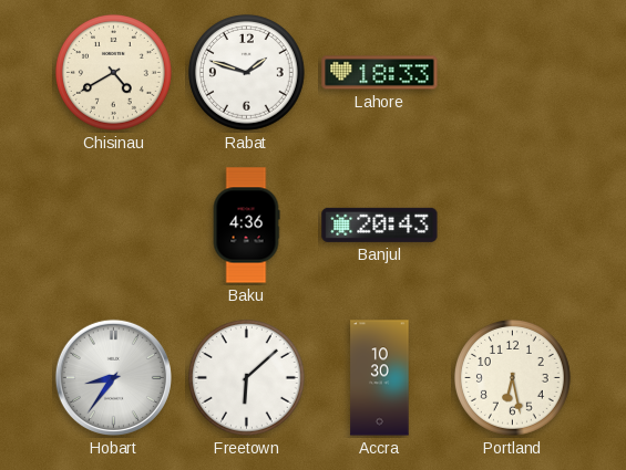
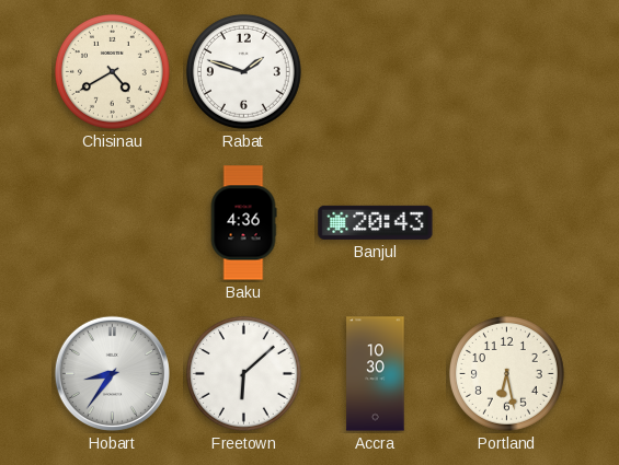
Lahore: 18:33 -> none (380, 73)
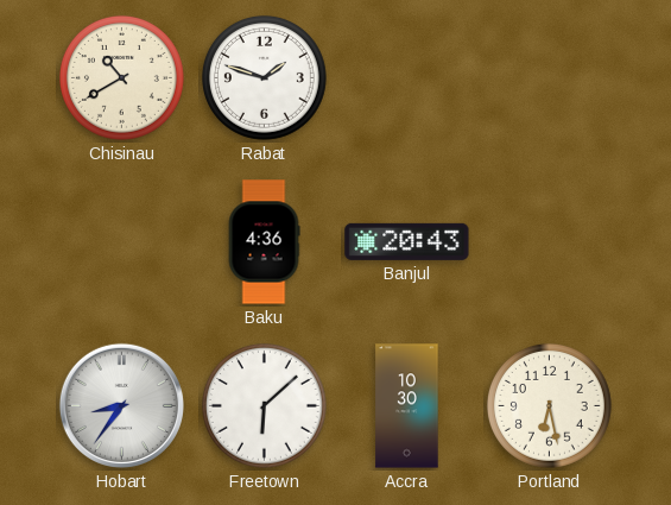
Chisinau: 4:40 -> 10:40 (121, 77)
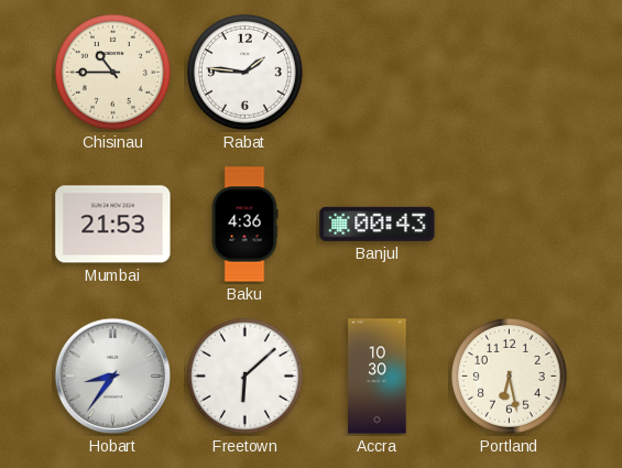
Chisinau: 10:40 -> 10:45 (112, 72)
Rabat: 1:48 -> 1:46 (244, 72)
Mumbai: none -> 21:53 (113, 225)
Banjul: 20:43 -> 00:43 (378, 224)
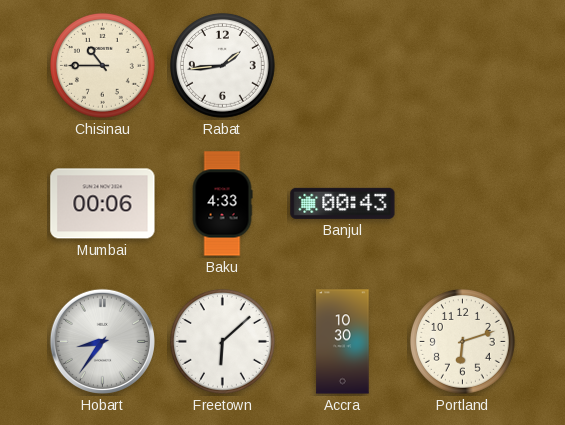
Rabat: 1:46 -> 1:44 (222, 65)
Mumbai: 21:53 -> 00:06 (103, 204)
Baku: 4:36 -> 4:33 (222, 204)
Portland: 6:28 -> 6:12 (462, 341)
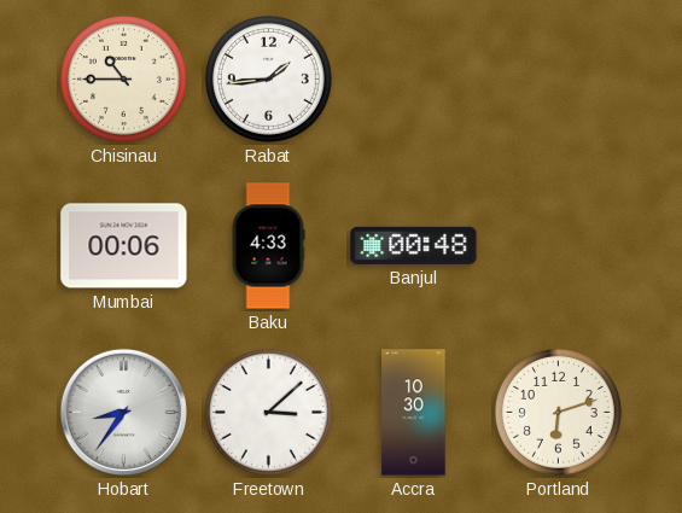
Banjul: 00:43 -> 00:48 (414, 245)
Freetown: 6:08 -> 3:08 (268, 412)
